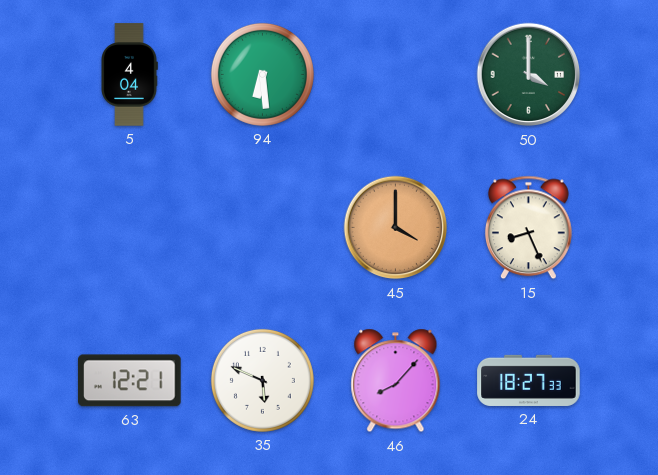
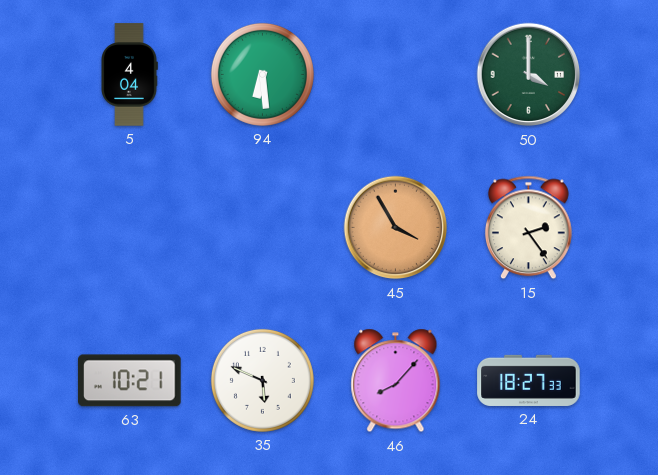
45: 4:00 -> 3:55 (396, 228)
15: 8:26 -> 2:24 (528, 228)
63: 12:21 -> 10:21 (130, 381)
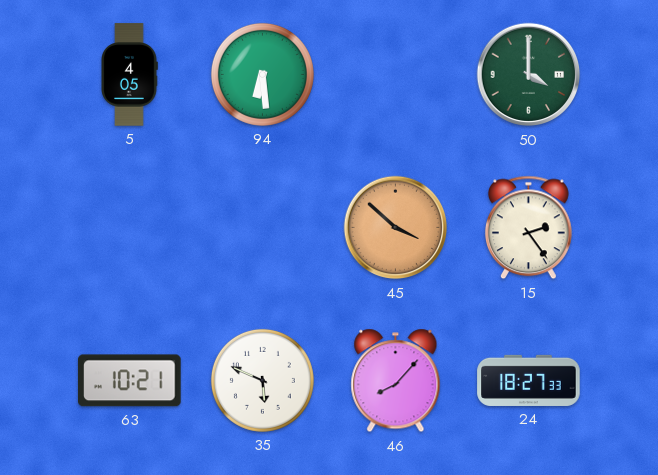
5: 4:04 -> 4:05 (129, 75)
45: 3:55 -> 3:52 (396, 228)
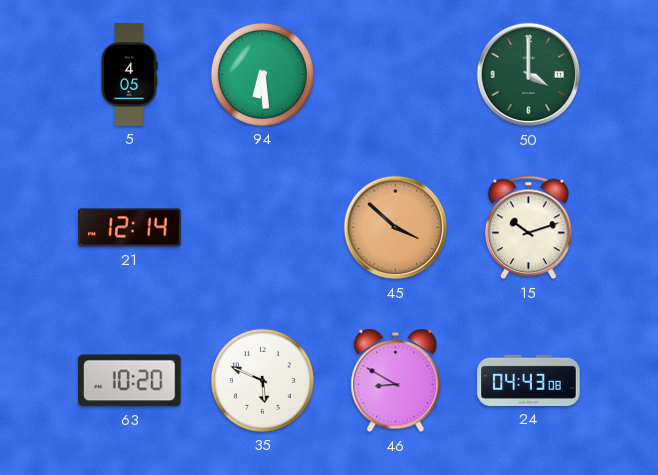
21: none -> 12:14 (130, 228)
15: 2:24 -> 10:12 (528, 228)
63: 10:21 -> 10:20 (130, 381)
46: 8:07 -> 8:50 (396, 381)
24: 18:27 -> 04:43 (529, 380)
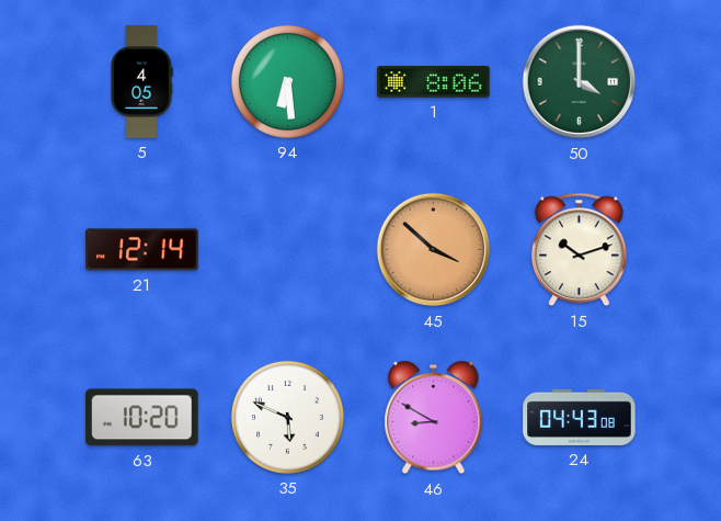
1: none -> 8:06 (434, 82)
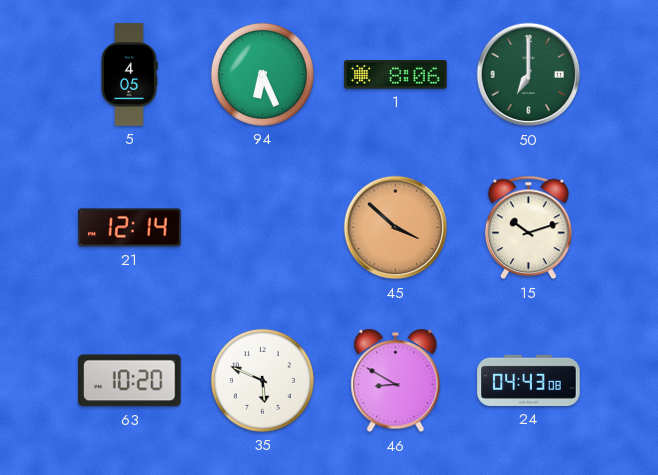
94: 6:29 -> 6:26 (262, 74)
50: 4:00 -> 7:00 (529, 75)
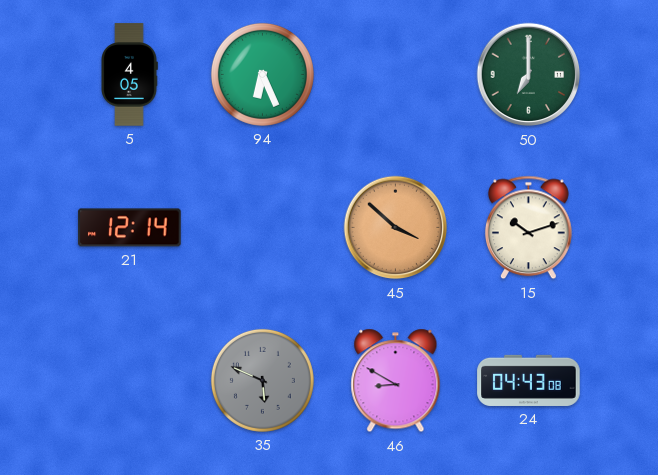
1: 8:06 -> none (396, 75)
63: 10:20 -> none (130, 381)
35 dial: white -> grey (262, 380)
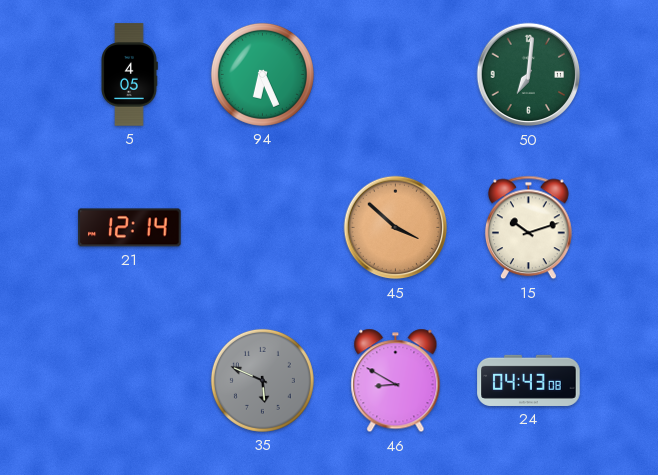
50: 7:00 -> 7:01 (529, 75)
